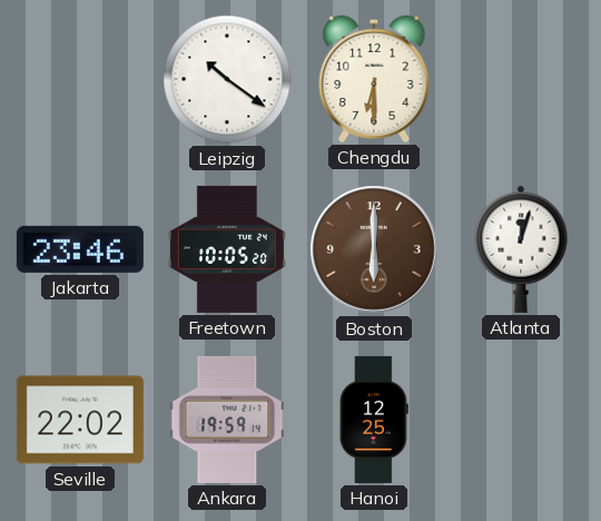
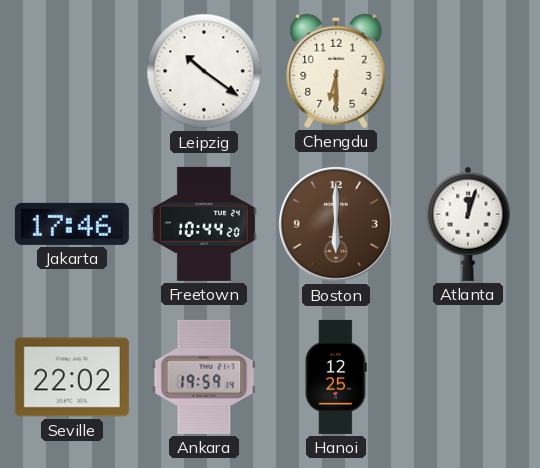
Jakarta: 23:46 -> 17:46 (72, 224)
Freetown: 10:05 -> 10:44 (204, 224)
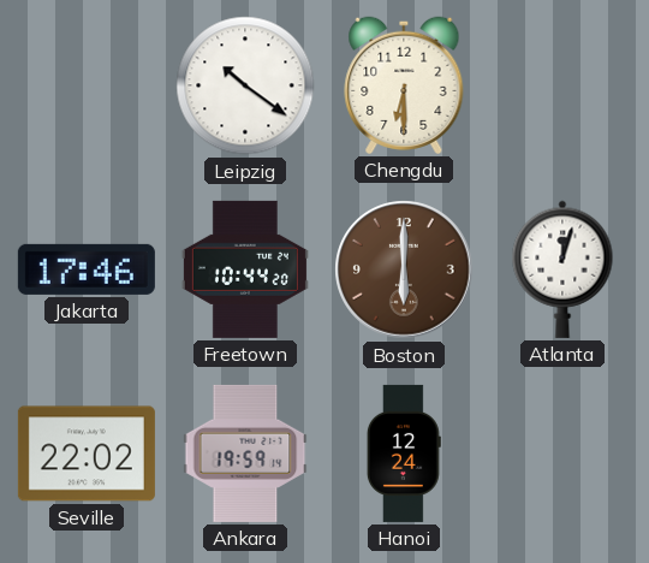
Hanoi: 12:25 -> 12:24 (404, 454)
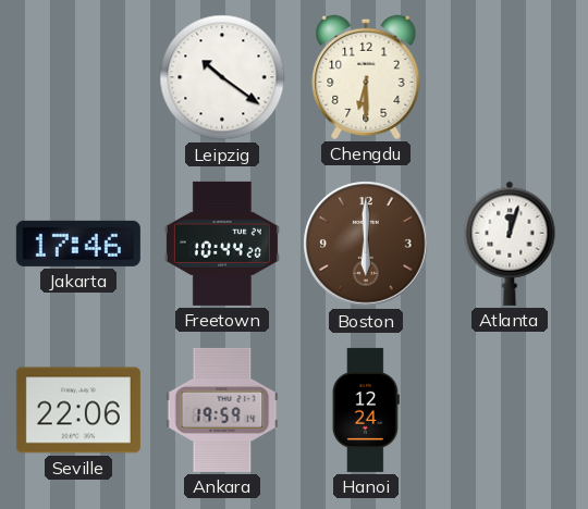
Seville: 22:02 -> 22:06 (78, 410)
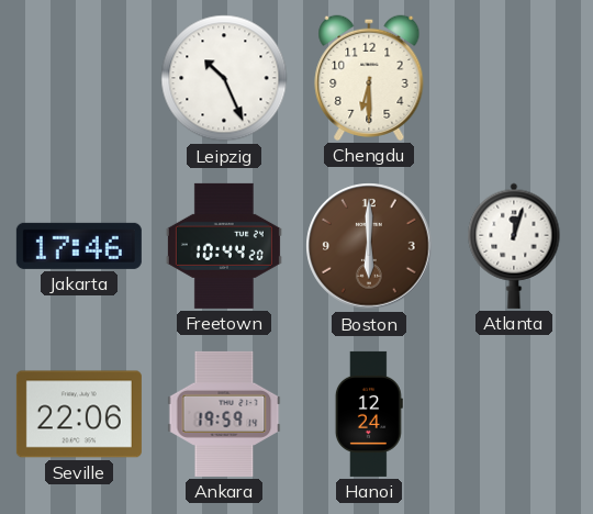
Leipzig: 10:21 -> 10:26 (224, 78)
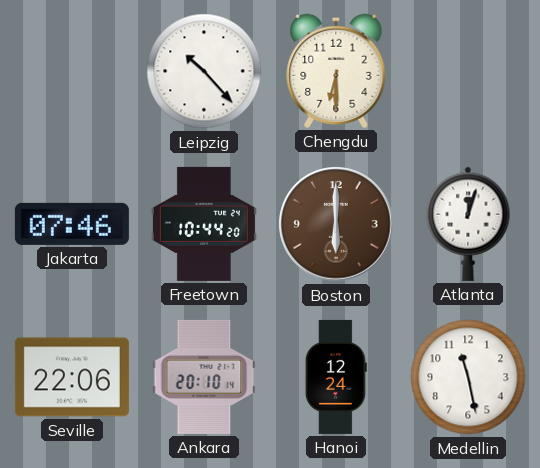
Leipzig: 10:26 -> 10:23 (204, 71)
Jakarta: 17:46 -> 07:46 (72, 224)
Ankara: 19:59 -> 20:10 (204, 377)
Medellin: none -> 11:28 (468, 377)
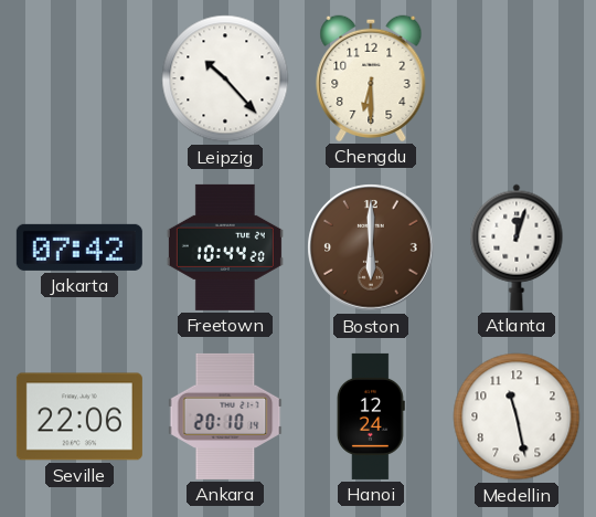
Jakarta: 07:46 -> 07:42 (79, 247)
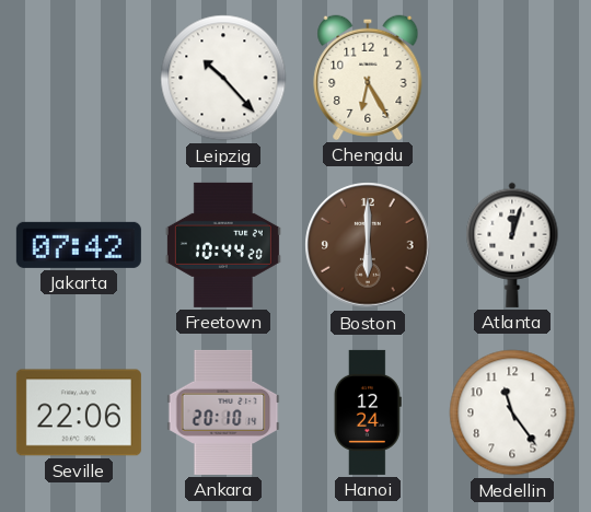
Chengdu: 6:30 -> 6:25 (368, 78)
Medellin: 11:28 -> 11:24 (512, 412)
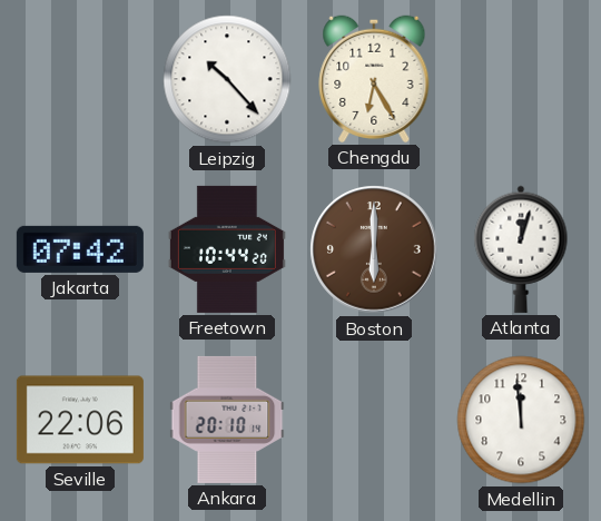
Hanoi: 12:24 -> none (368, 412)
Medellin: 11:24 -> 11:59 (521, 420)
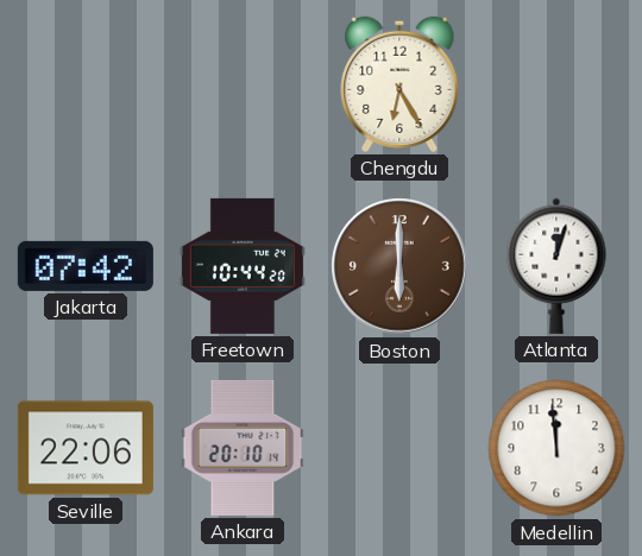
Leipzig: 10:23 -> none (227, 79)
